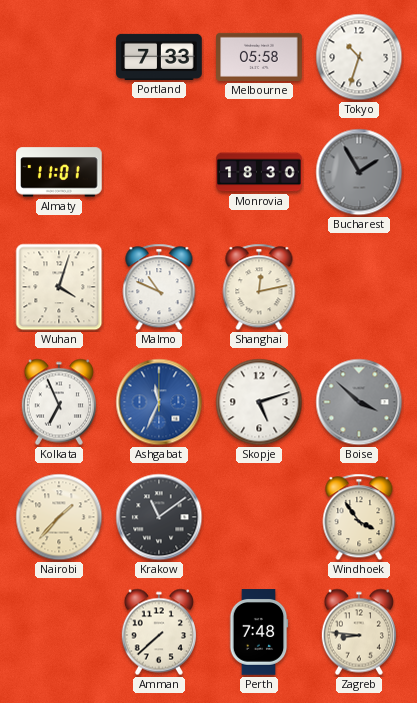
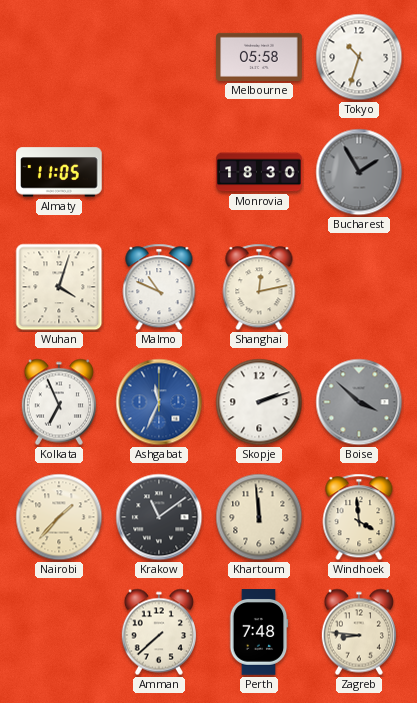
Portland: 7:33 -> none (159, 57)
Almaty: 11:01 -> 11:05 (59, 172)
Skopje: 5:12 -> 2:12 (259, 402)
Khartoum: none -> 11:59 (259, 517)
Windhoek: 3:54 -> 3:59 (359, 517)
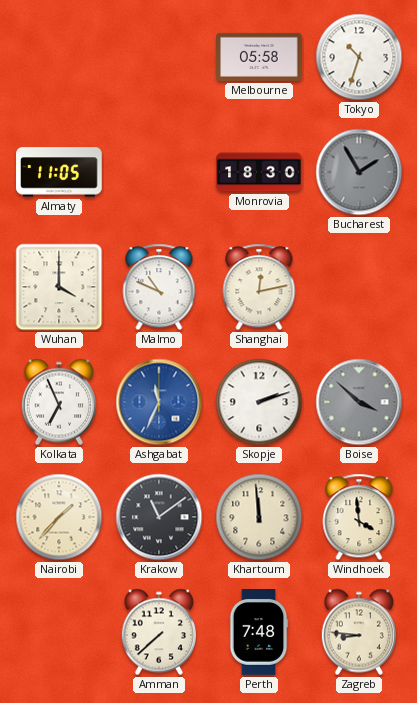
Wuhan: 4:03 -> 4:00 (59, 287)
